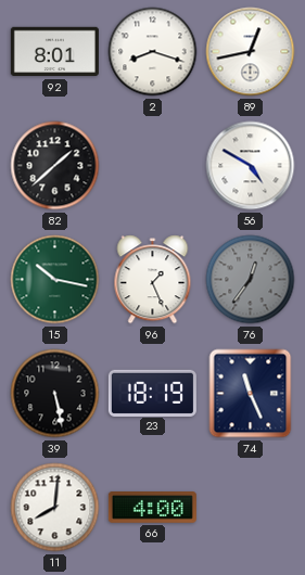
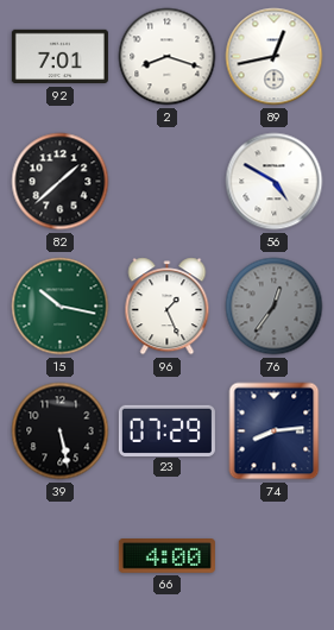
92: 8:01 -> 7:01 (59, 57)
23: 18:19 -> 07:29 (166, 430)
74: 11:26 -> 8:14 (275, 431)
11: 8:01 -> none (55, 508)
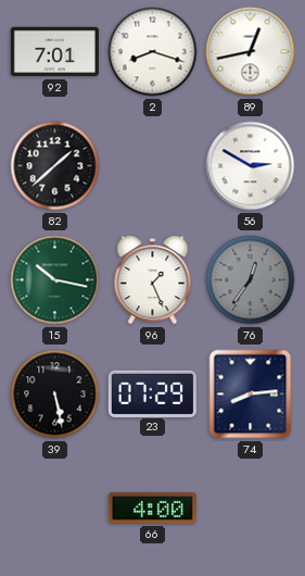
56: 4:50 -> 2:50 (251, 166)
